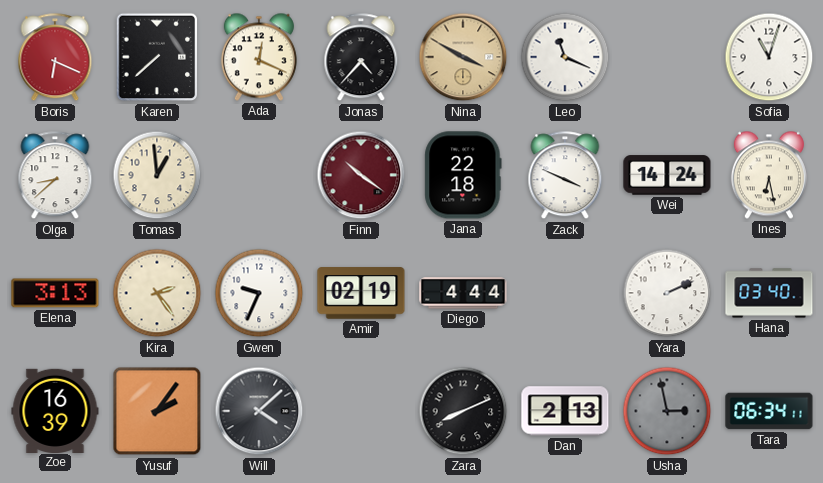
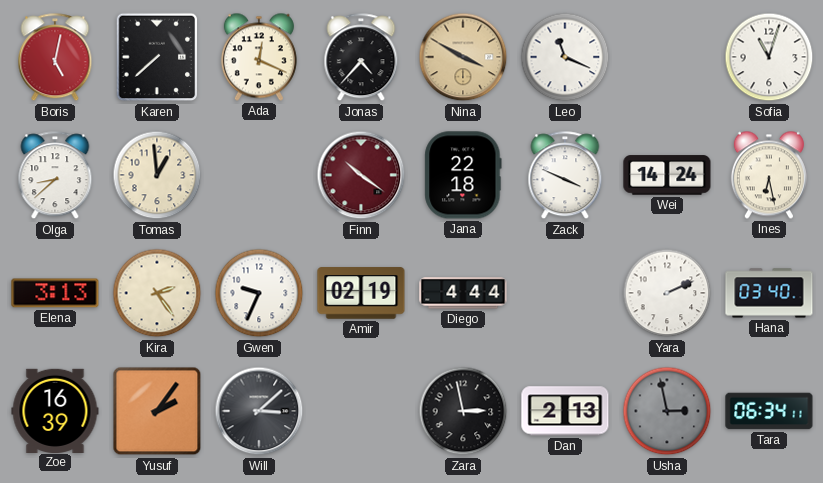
Boris: 6:19 -> 5:02 (55, 58)
Will: 4:08 -> 3:08 (259, 411)
Zara: 8:11 -> 2:58 (463, 411)
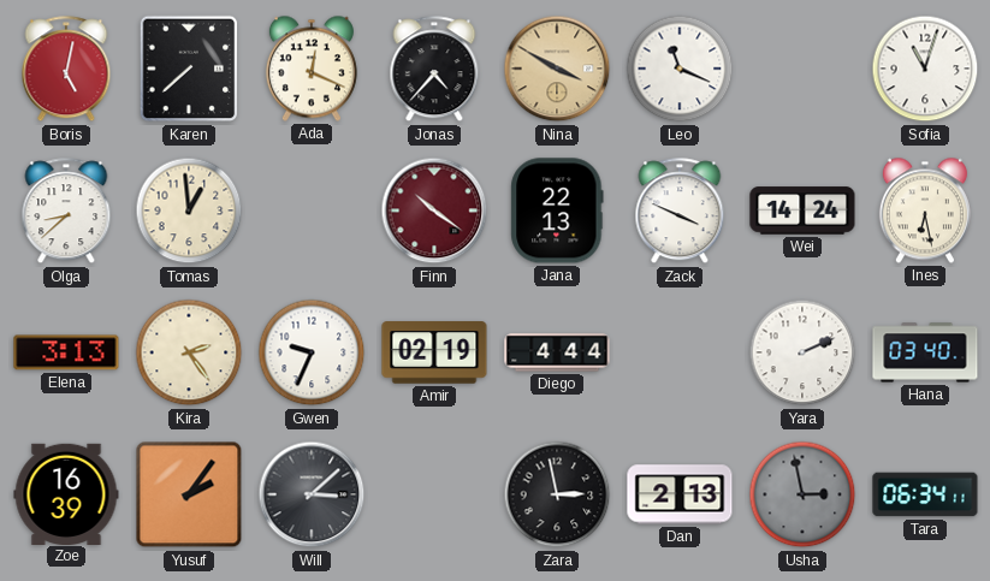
Jana: 22:18 -> 22:13 (557, 211)
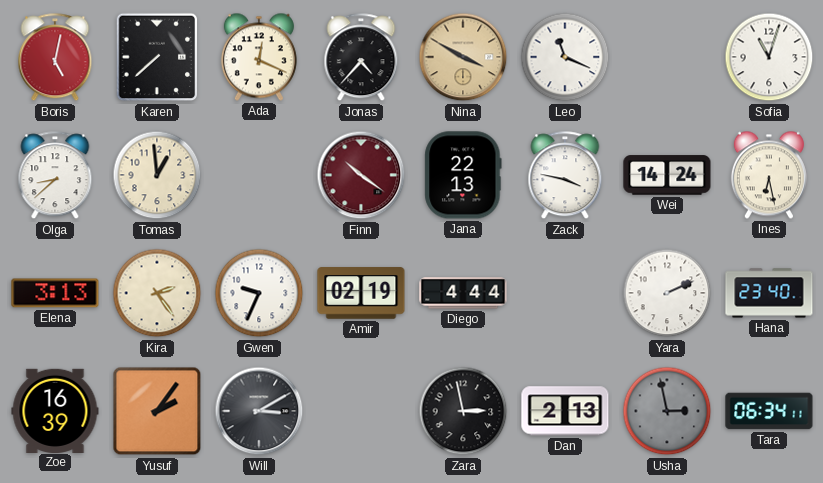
Zack: 3:49 -> 3:47 (565, 176)
Hana: 03:40 -> 23:40 (769, 293)
Will: 3:08 -> 3:10 (259, 411)
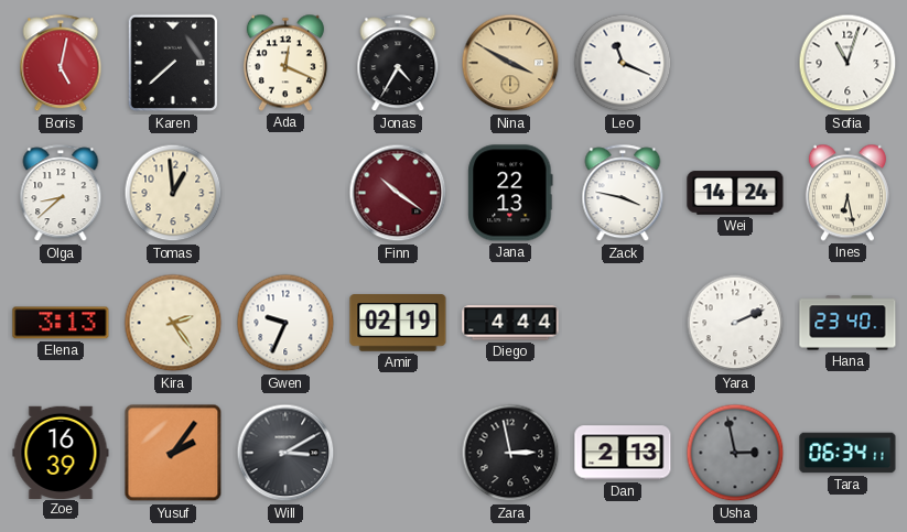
Jonas: 4:37 -> 4:35 (398, 64)
